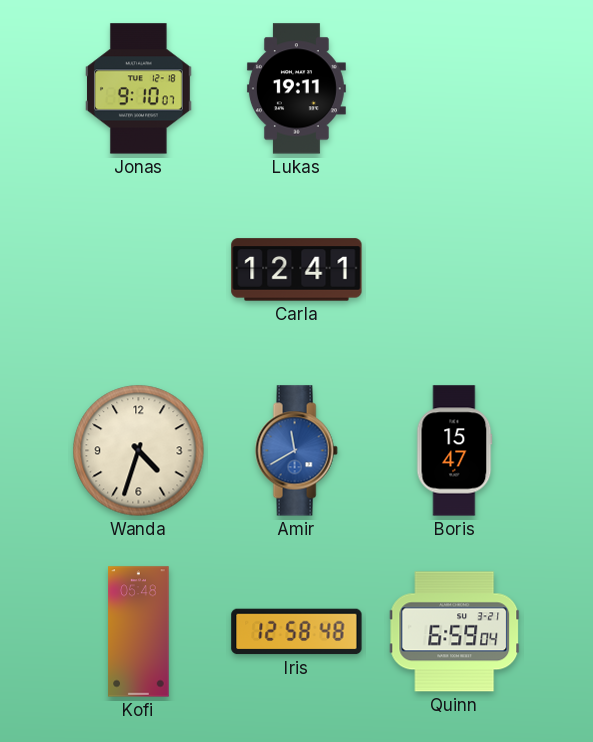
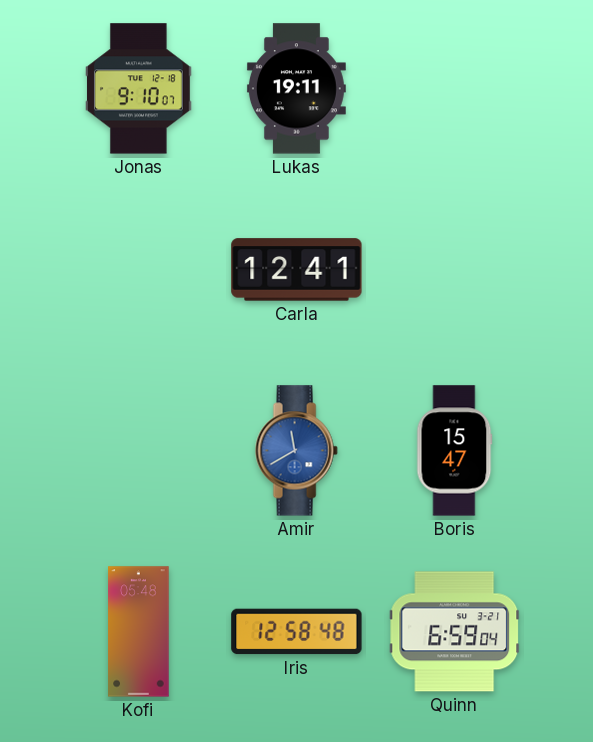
Wanda: 4:33 -> none (139, 451)
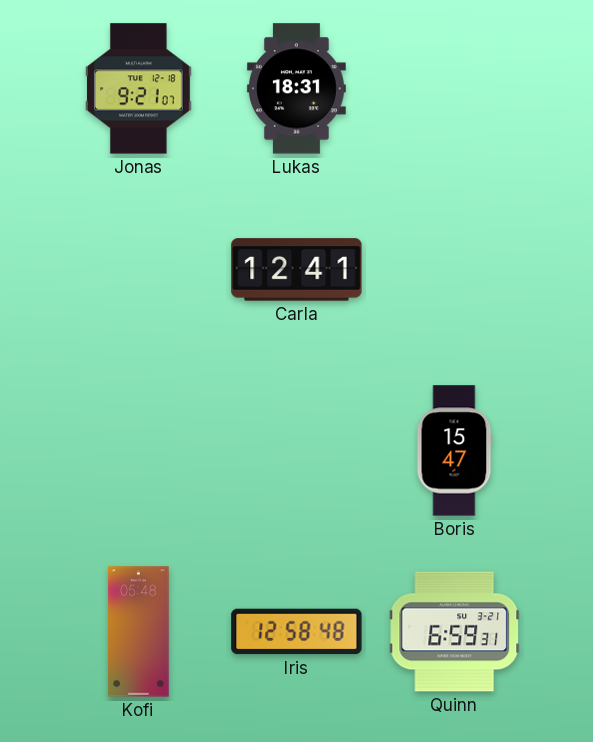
Jonas: 9:10 -> 9:21 (139, 89)
Lukas: 19:11 -> 18:31 (296, 89)
Amir: 11:40 -> none (296, 451)
Quinn: 6:59:04 -> 6:59:31 (455, 632)
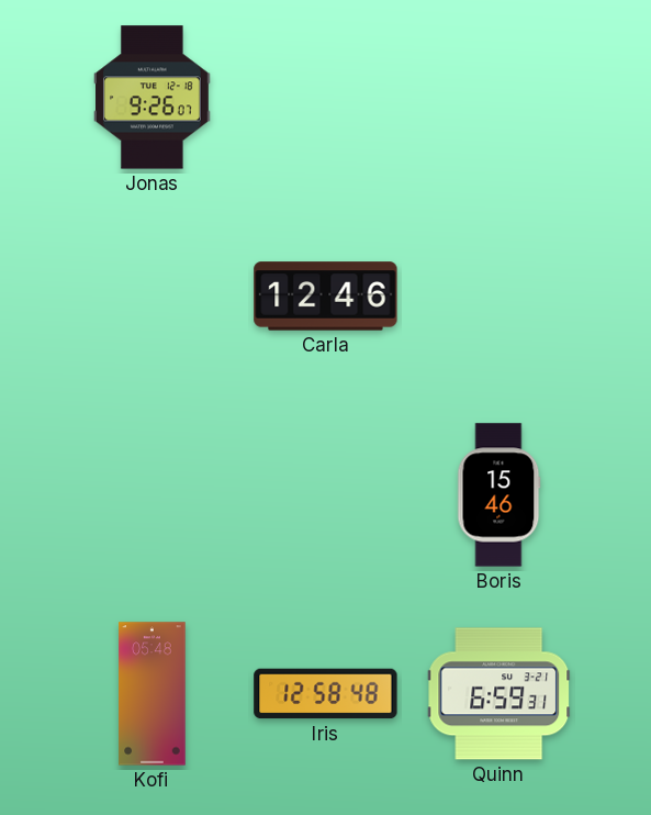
Jonas: 9:21 -> 9:26 (153, 98)
Lukas: 18:31 -> none (296, 89)
Carla: 12:41 -> 12:46 (326, 297)
Boris: 15:47 -> 15:46 (500, 495)
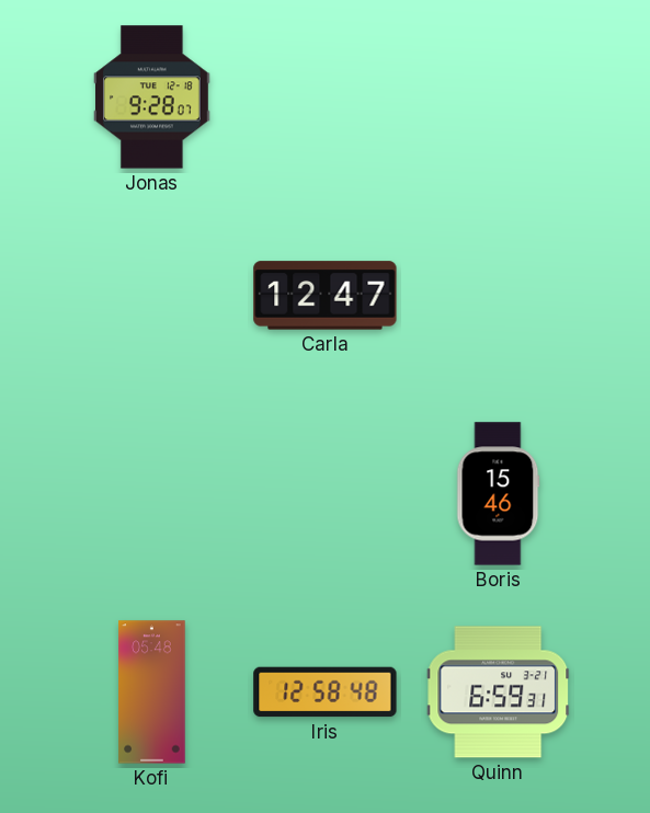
Jonas: 9:26 -> 9:28 (152, 98)
Carla: 12:46 -> 12:47 (326, 296)
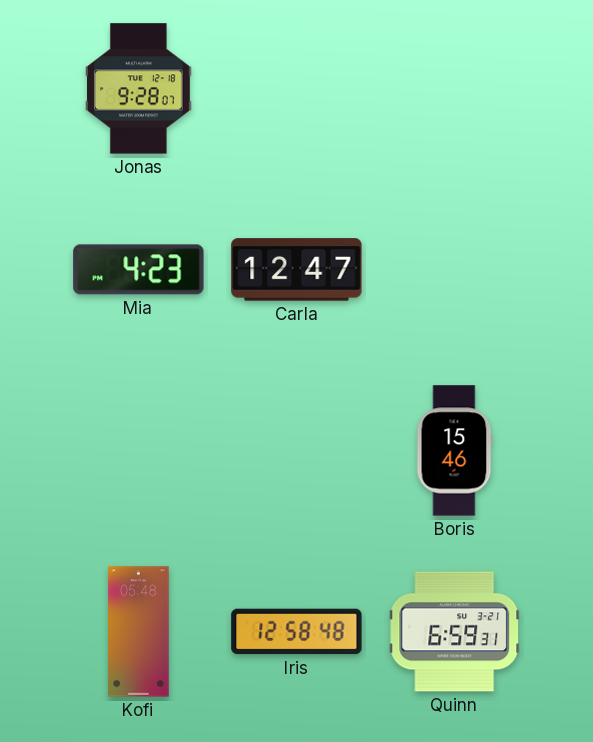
Mia: none -> 4:23 (139, 270)
